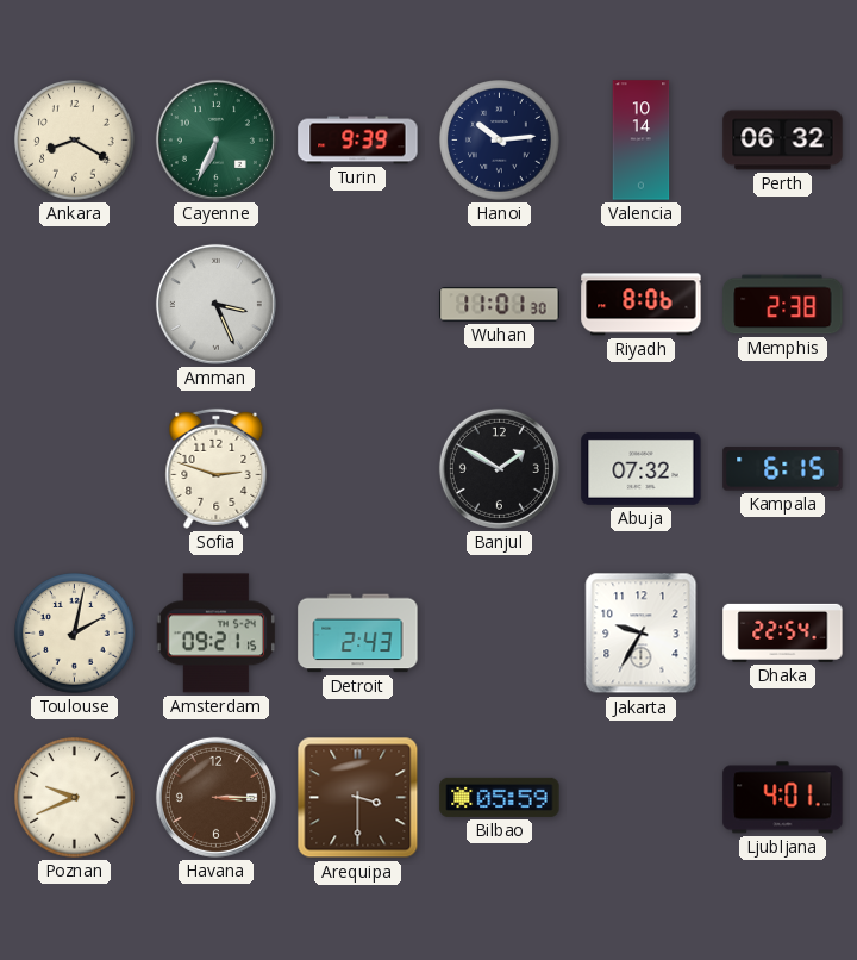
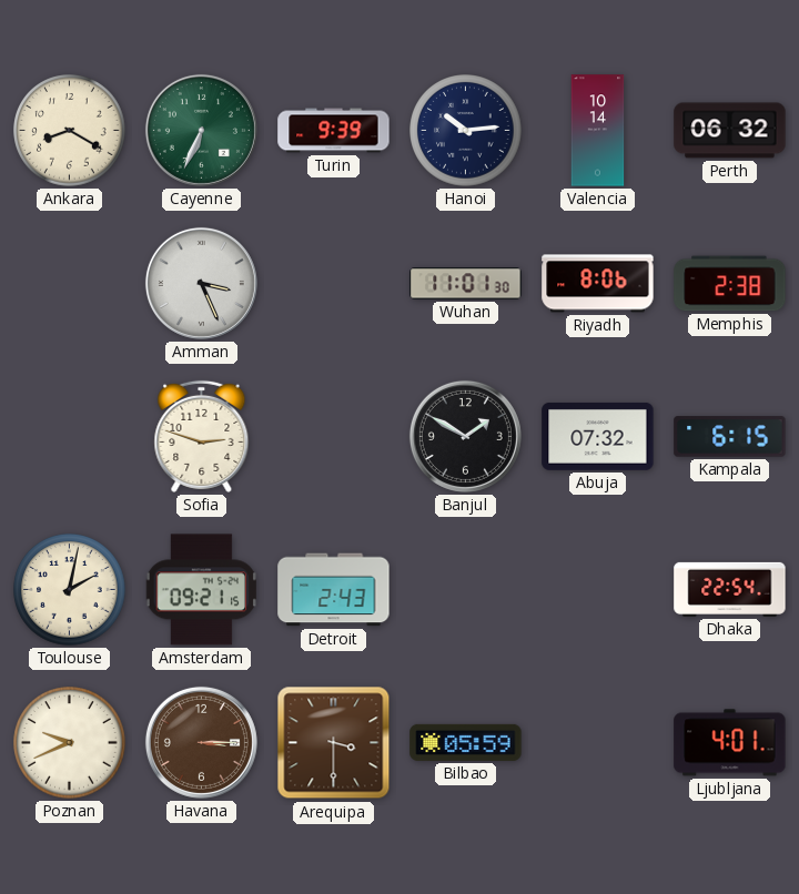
Jakarta: 9:35 -> none (642, 634)
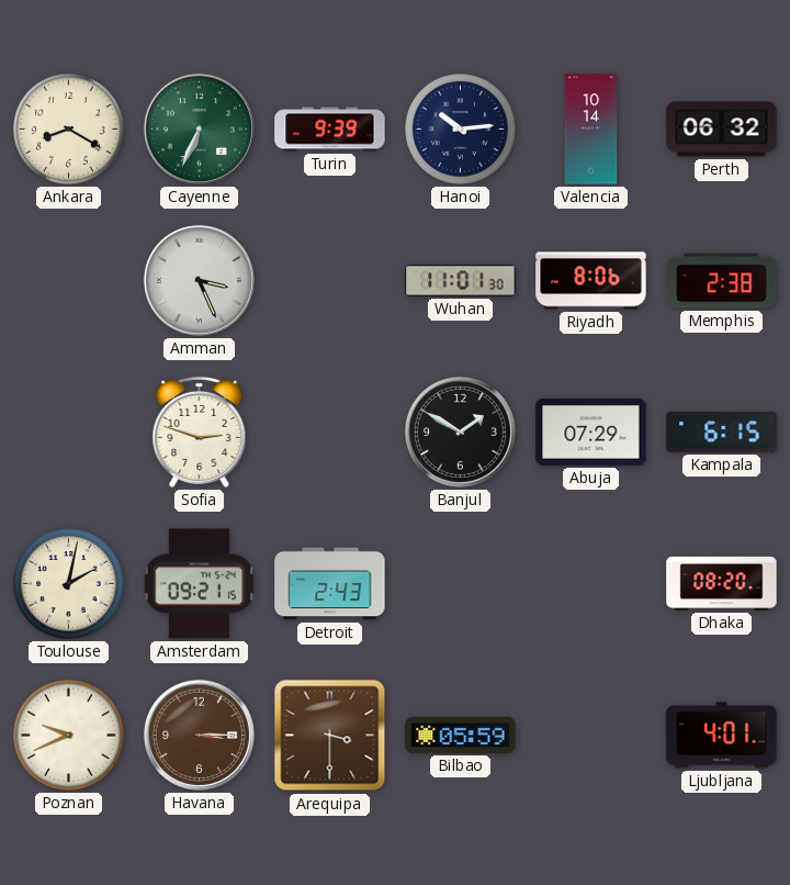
Abuja: 07:32 -> 07:29 (591, 432)
Dhaka: 22:54 -> 08:20 (722, 583)
